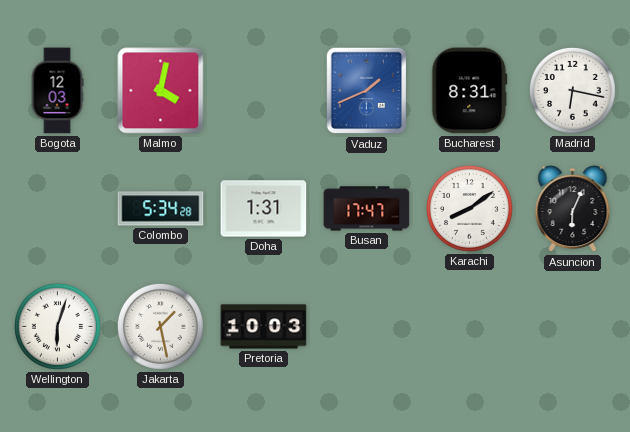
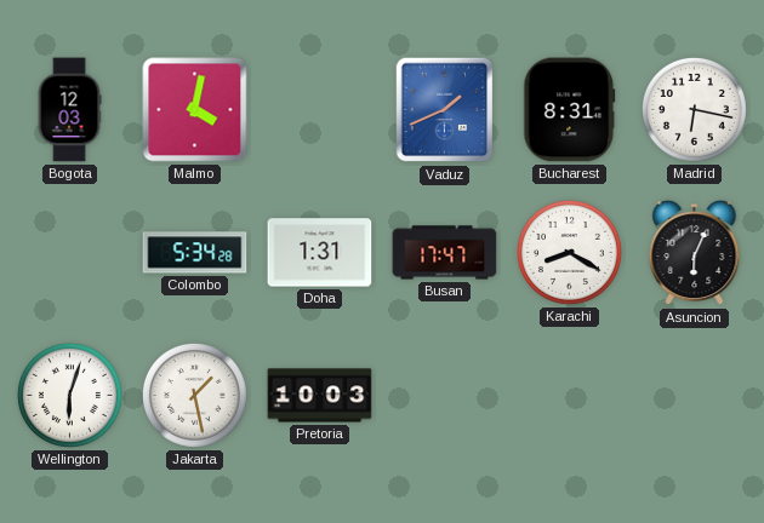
Karachi: 8:09 -> 8:20 (569, 252)
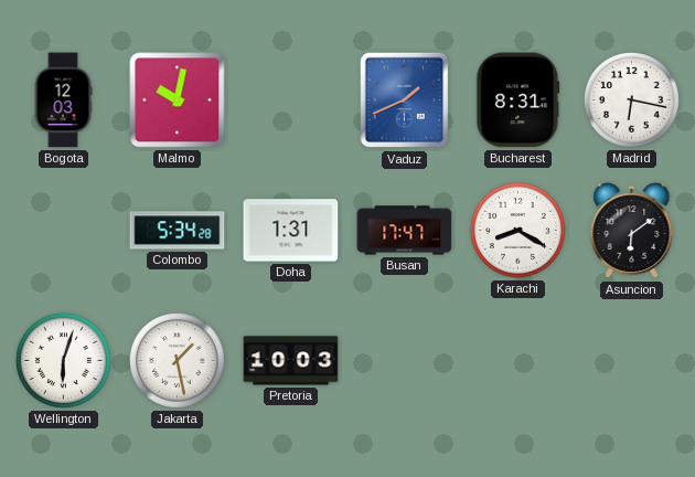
Malmo: 4:02 -> 10:02 (178, 100)
Asuncion: 6:04 -> 6:09 (632, 231)
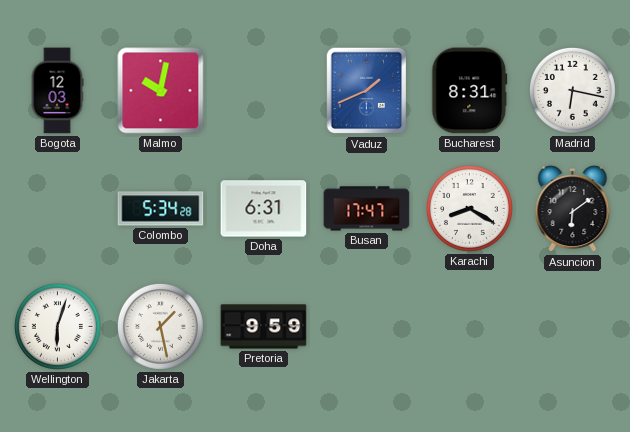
Doha: 1:31 -> 6:31 (264, 209)
Pretoria: 10:03 -> 9:59 (264, 327)
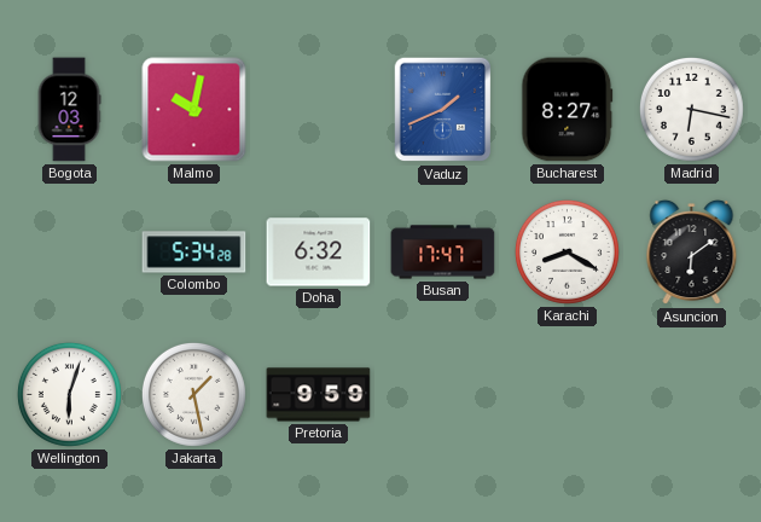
Bucharest: 8:31 -> 8:27 (568, 110)
Doha: 6:31 -> 6:32 (319, 253)
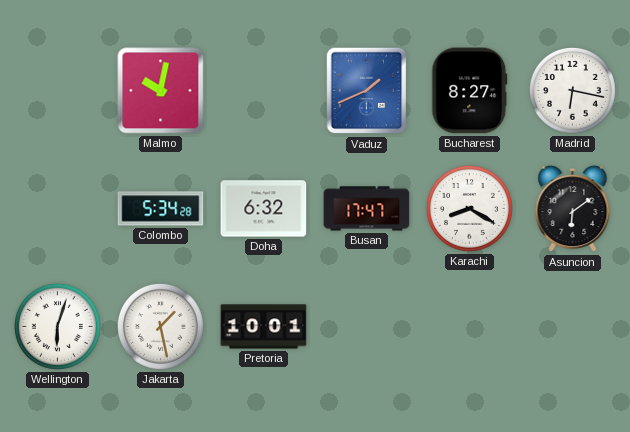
Bogota: 12:03 -> none (69, 110)
Pretoria: 9:59 -> 10:01 (264, 327)
